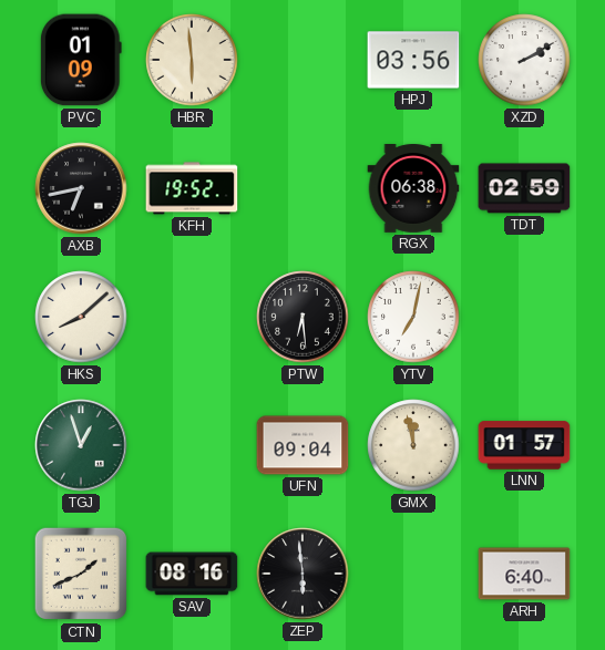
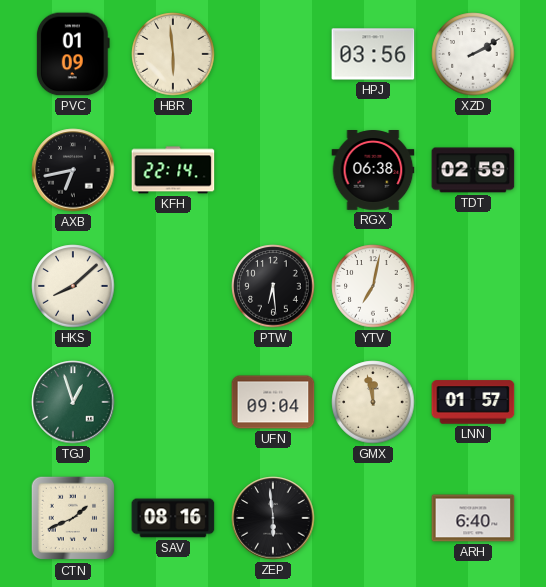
KFH: 19:52 -> 22:14 (173, 170)
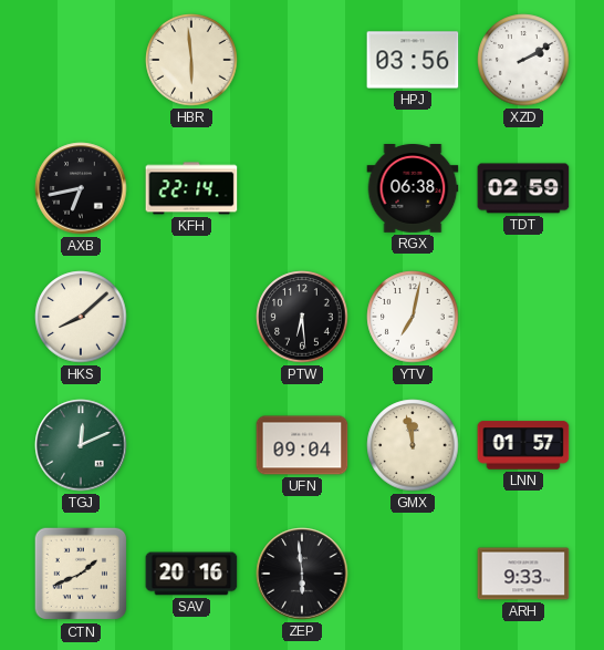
PVC: 01:09 -> none (73, 54)
TGJ: 12:57 -> 12:11 (81, 445)
SAV: 08:16 -> 20:16 (191, 574)
ARH: 6:40 -> 9:33 (523, 574)
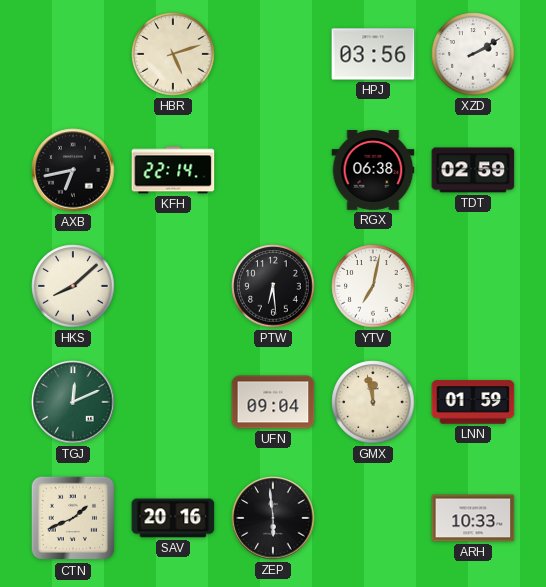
HBR: 5:59 -> 5:12 (173, 54)
LNN: 01:57 -> 01:59 (473, 402)
ARH: 9:33 -> 10:33 (473, 518)
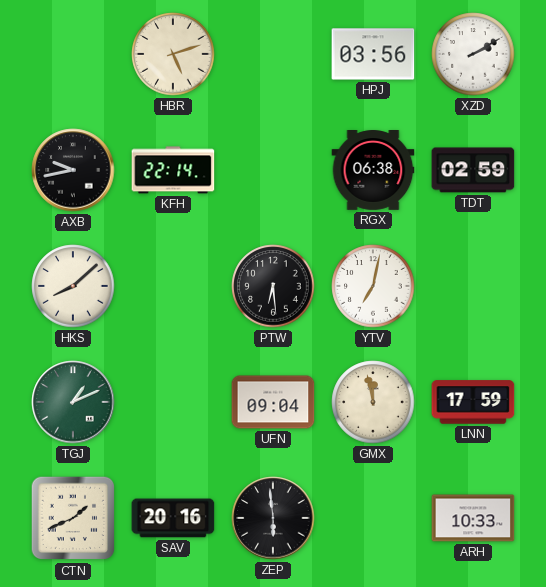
AXB: 6:43 -> 9:43 (73, 170)
TGJ: 12:11 -> 1:11 (73, 402)
LNN: 01:59 -> 17:59 (473, 402)
